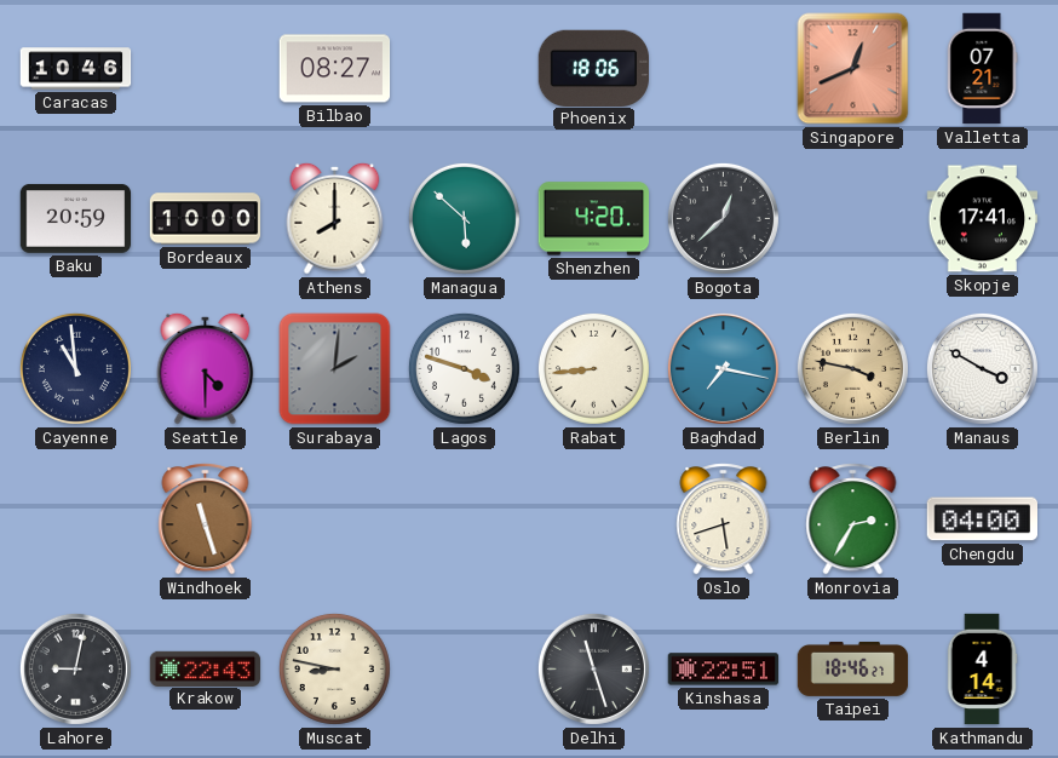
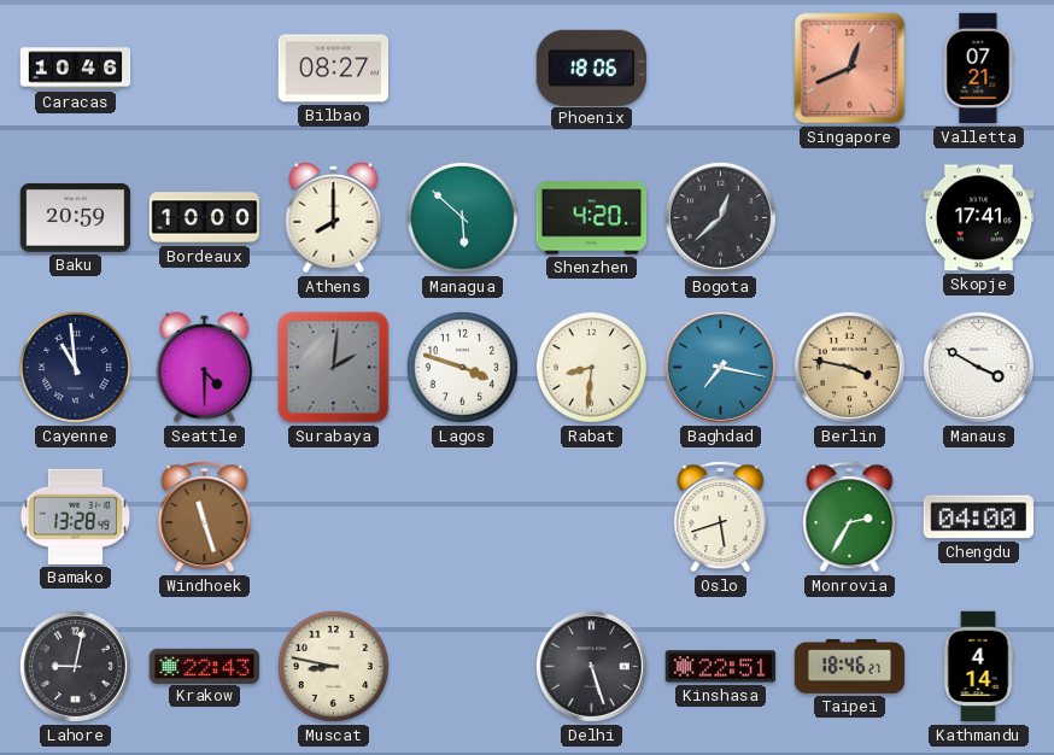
Rabat: 8:44 -> 8:31 (591, 367)
Bamako: none -> 13:28 (75, 516)
Delhi: 11:27 -> 5:27 (591, 666)
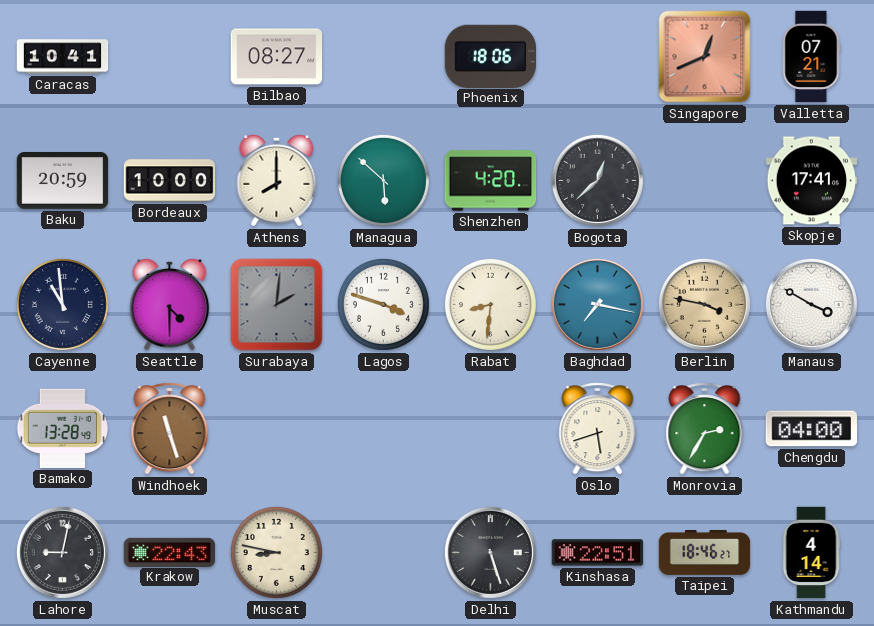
Caracas: 10:46 -> 10:41 (63, 57)
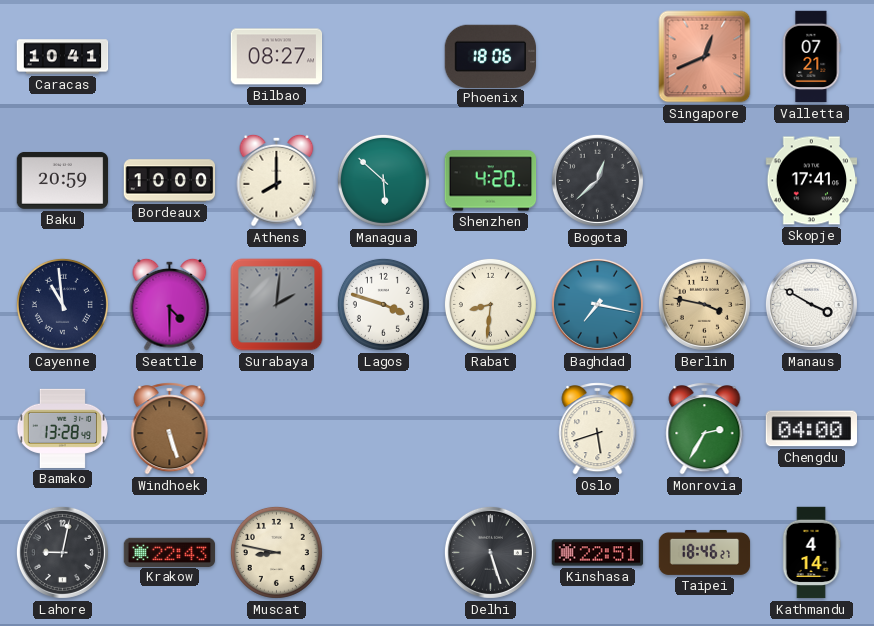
Windhoek: 11:27 -> 5:27 (170, 429)
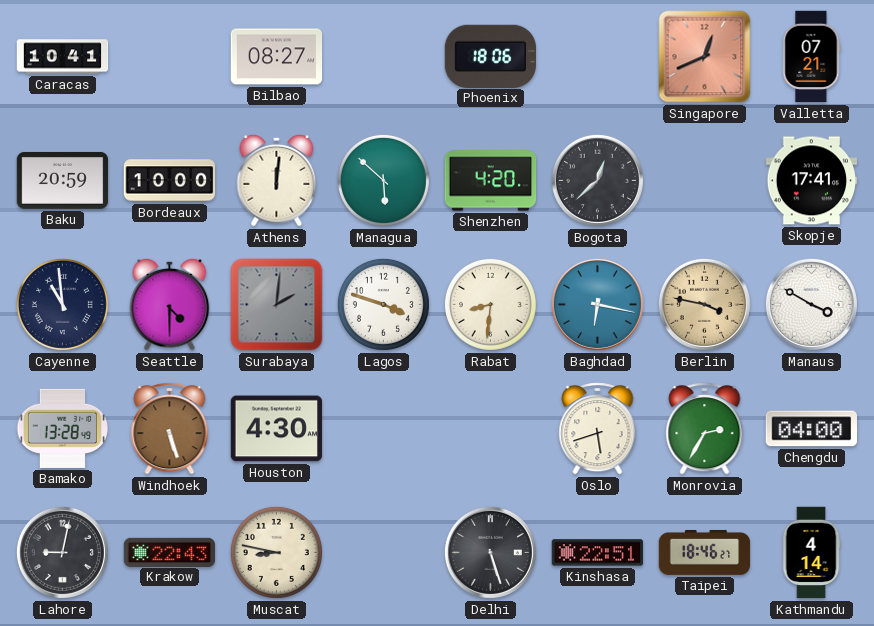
Athens: 8:00 -> 12:01 (277, 180)
Baghdad: 7:17 -> 6:17 (597, 304)
Houston: none -> 4:30 (277, 429)
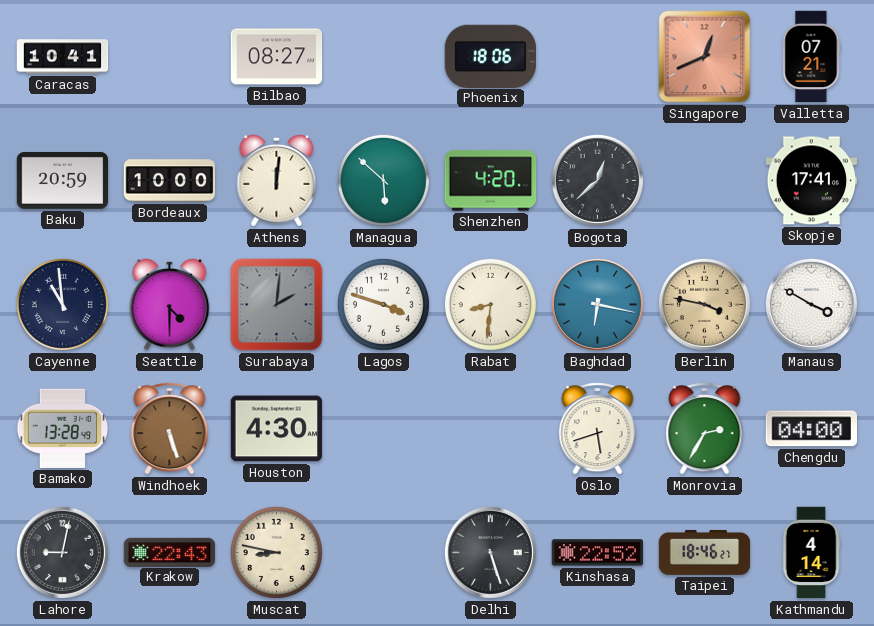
Kinshasa: 22:51 -> 22:52 (598, 553)
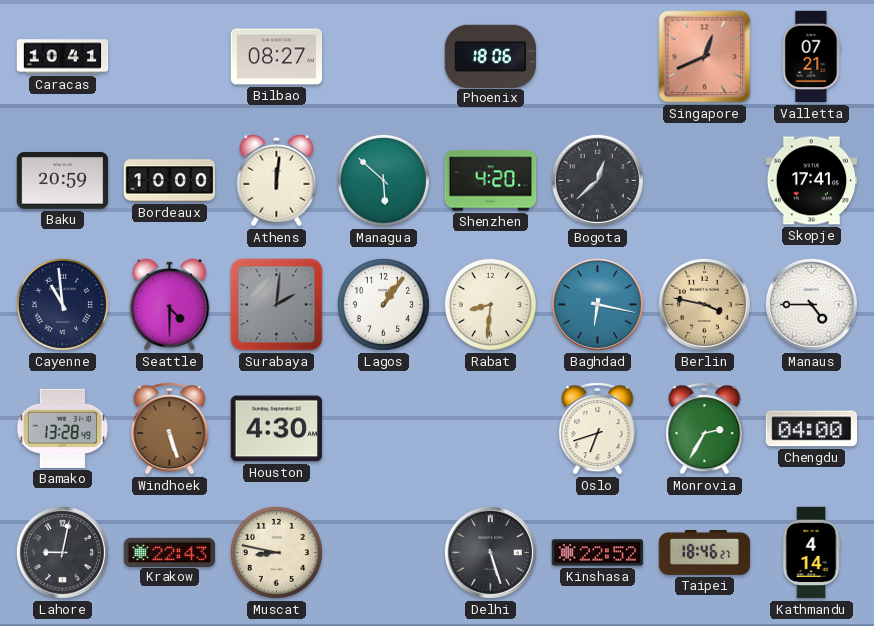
Lagos: 3:48 -> 1:06 (383, 304)
Manaus: 3:50 -> 4:45 (811, 304)
Oslo: 5:42 -> 6:42 (598, 429)
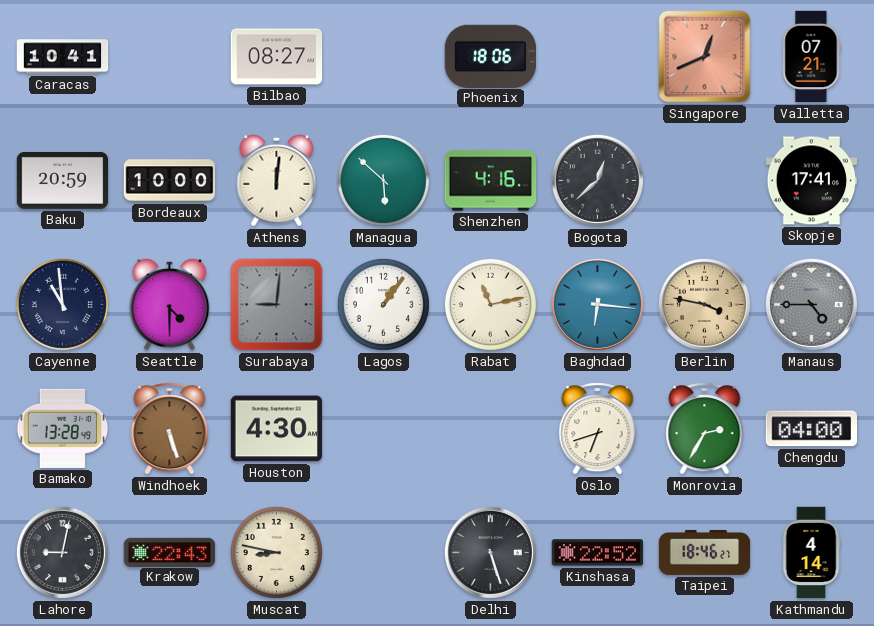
Shenzhen: 4:20 -> 4:16 (491, 181)
Surabaya: 2:01 -> 9:01 (277, 305)
Rabat: 8:31 -> 11:13 (490, 304)
Baghdad: 6:17 -> 6:16 (597, 304)
Manaus dial: white -> grey (811, 304)
